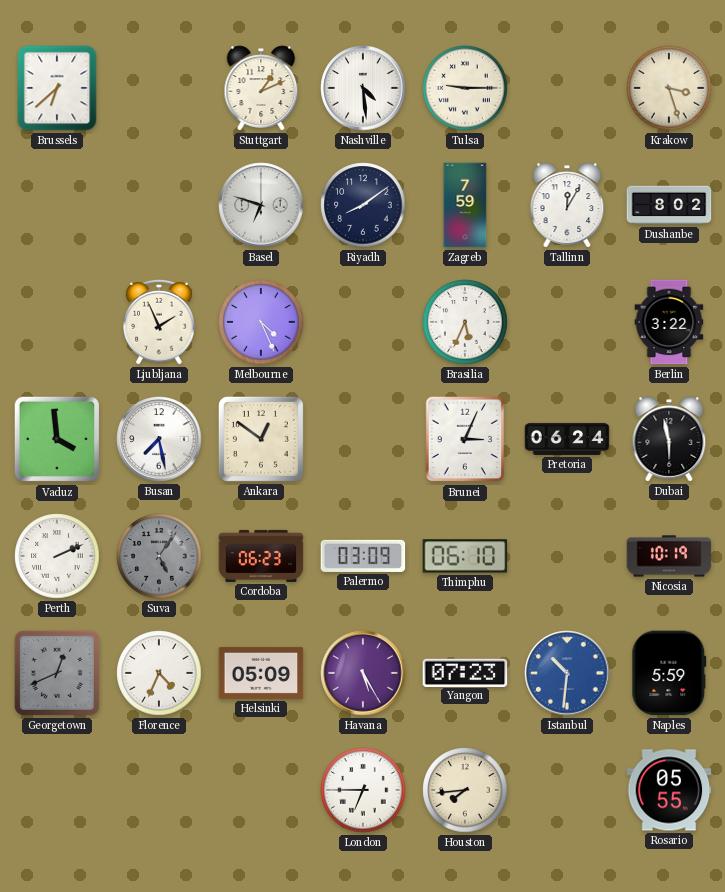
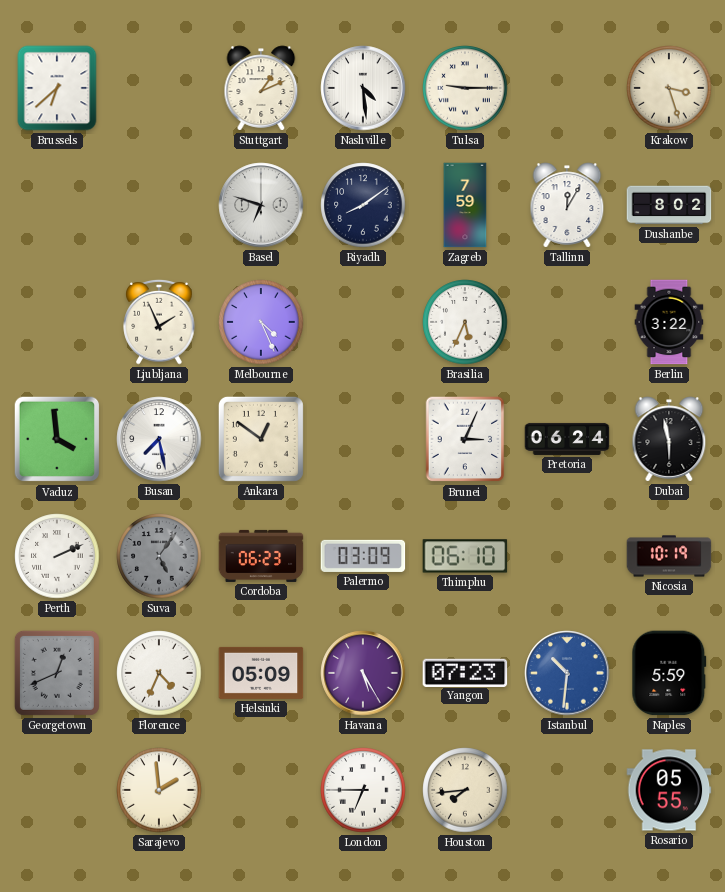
Sarajevo: none -> 1:59 (159, 790)
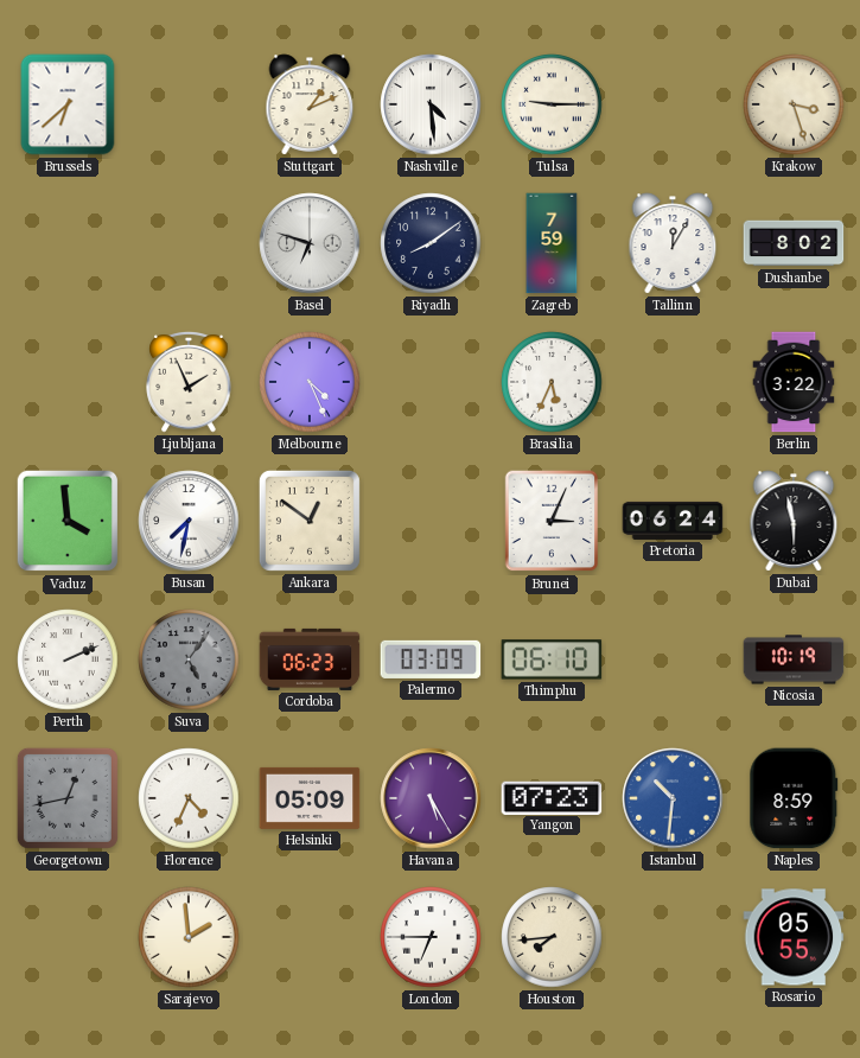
Busan: 7:28 -> 7:32 (189, 521)
Georgetown: 12:41 -> 12:43 (68, 798)
Naples: 5:59 -> 8:59 (794, 798)
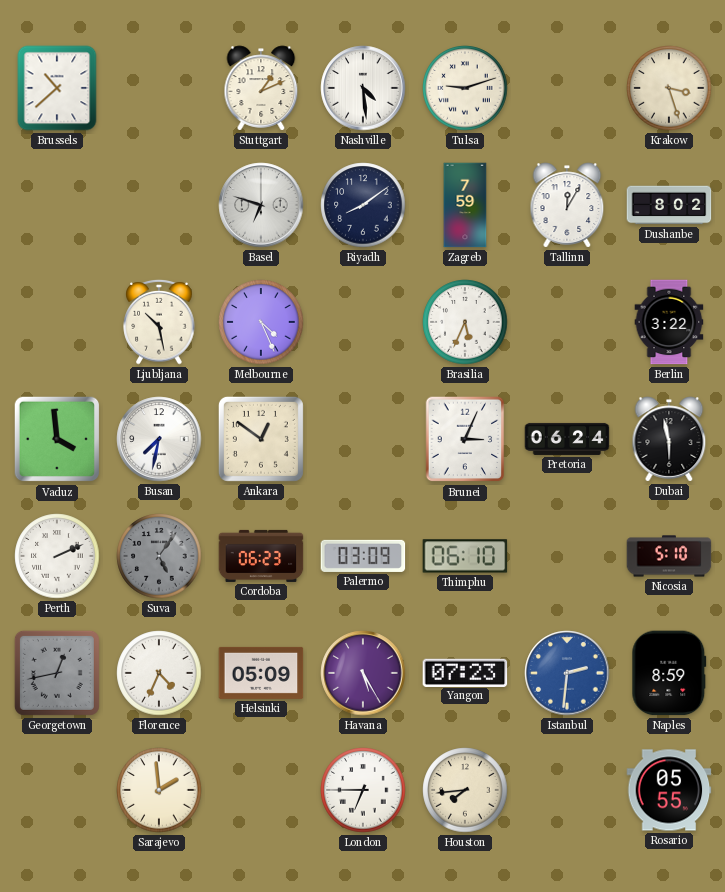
Brussels: 6:38 -> 10:38 (57, 88)
Tulsa: 9:15 -> 9:12 (465, 88)
Ljubljana: 1:56 -> 10:28 (159, 322)
Nicosia: 10:19 -> 5:10 (669, 556)
Istanbul: 10:31 -> 2:31 (567, 673)
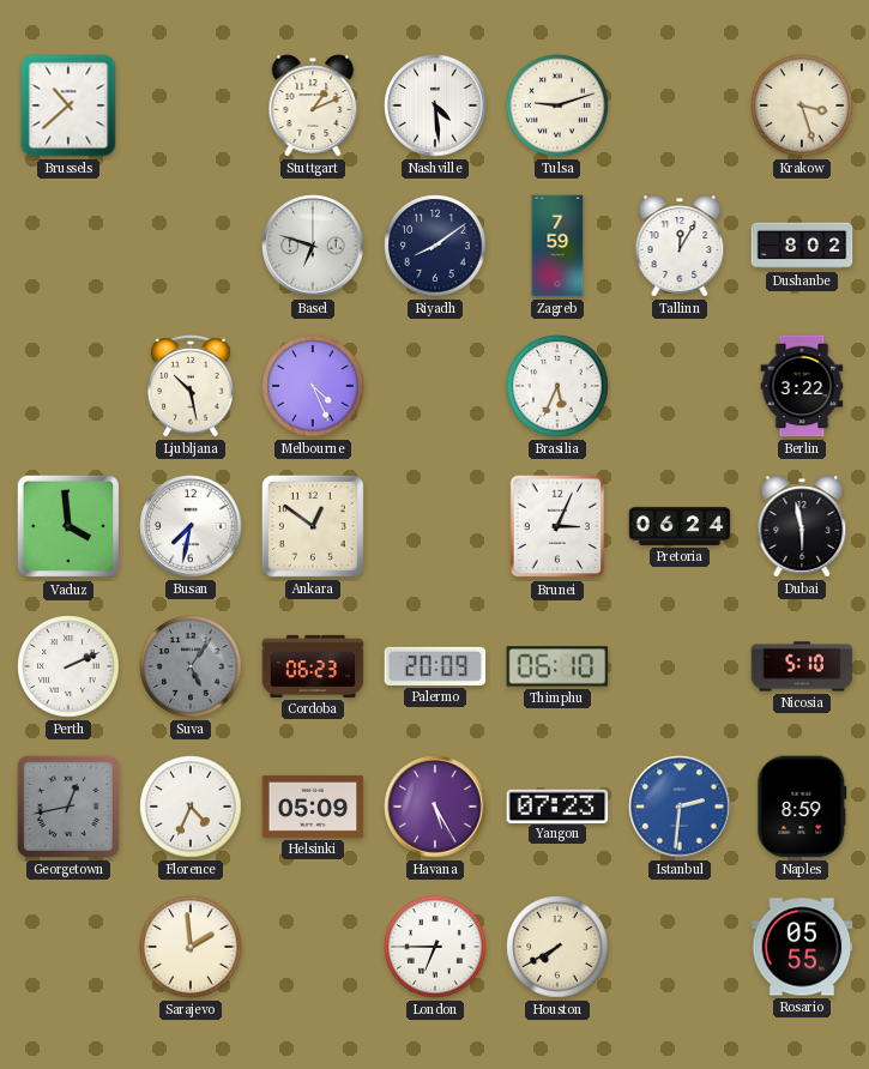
Palermo: 03:09 -> 20:09 (435, 666)
Houston: 7:44 -> 7:40 (557, 947)
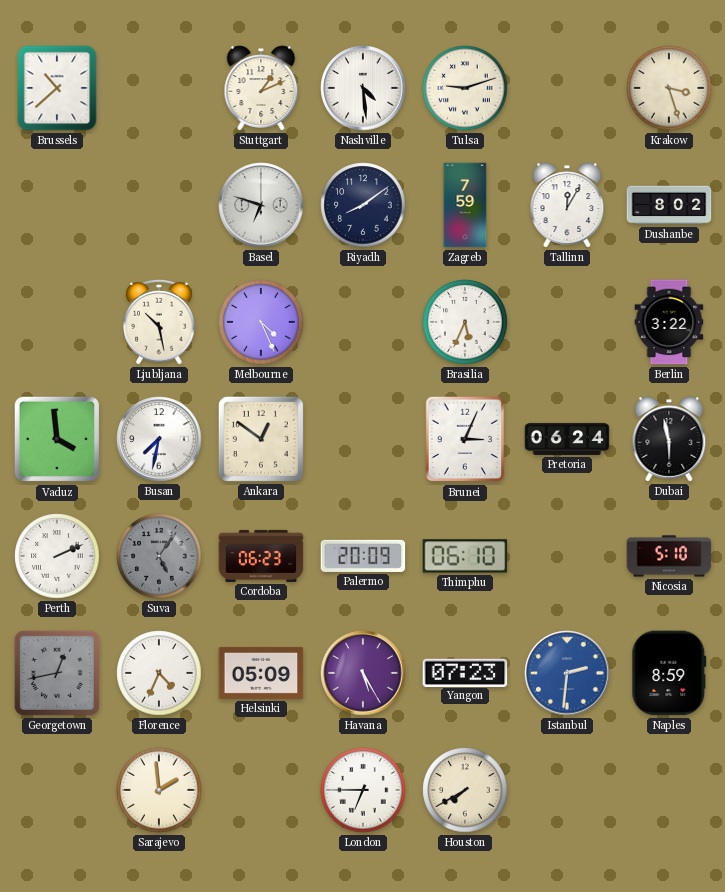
Rosario: 05:55 -> none (802, 947)
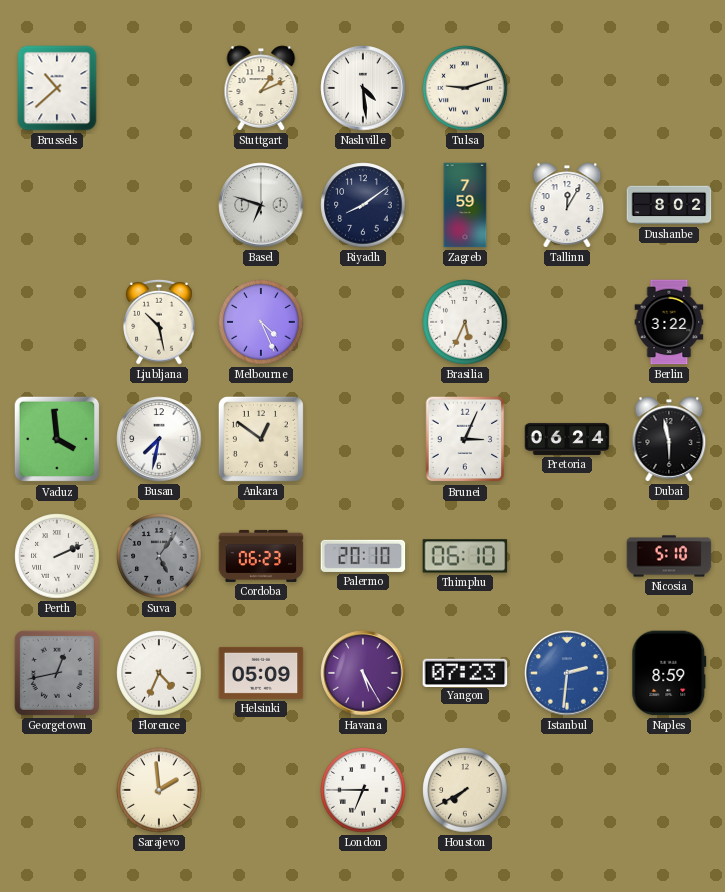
Krakow: 3:27 -> none (669, 88)
Palermo: 20:09 -> 20:10 (363, 556)
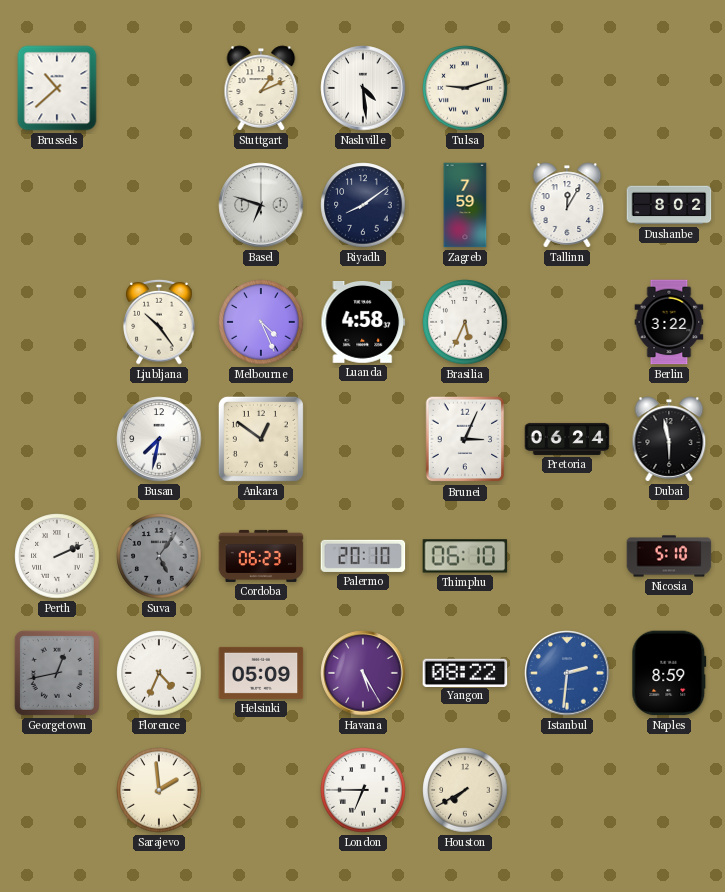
Ljubljana: 10:28 -> 10:24 (159, 322)
Luanda: none -> 4:58 (363, 323)
Vaduz: 3:59 -> none (57, 439)
Yangon: 07:23 -> 08:22 (465, 672)
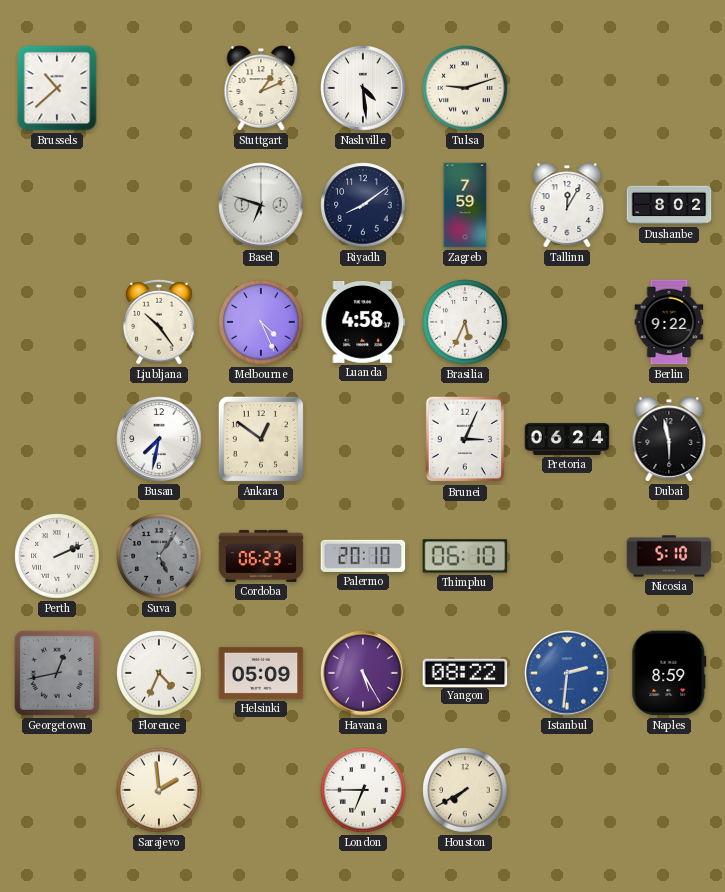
Berlin: 3:22 -> 9:22 (669, 322)
